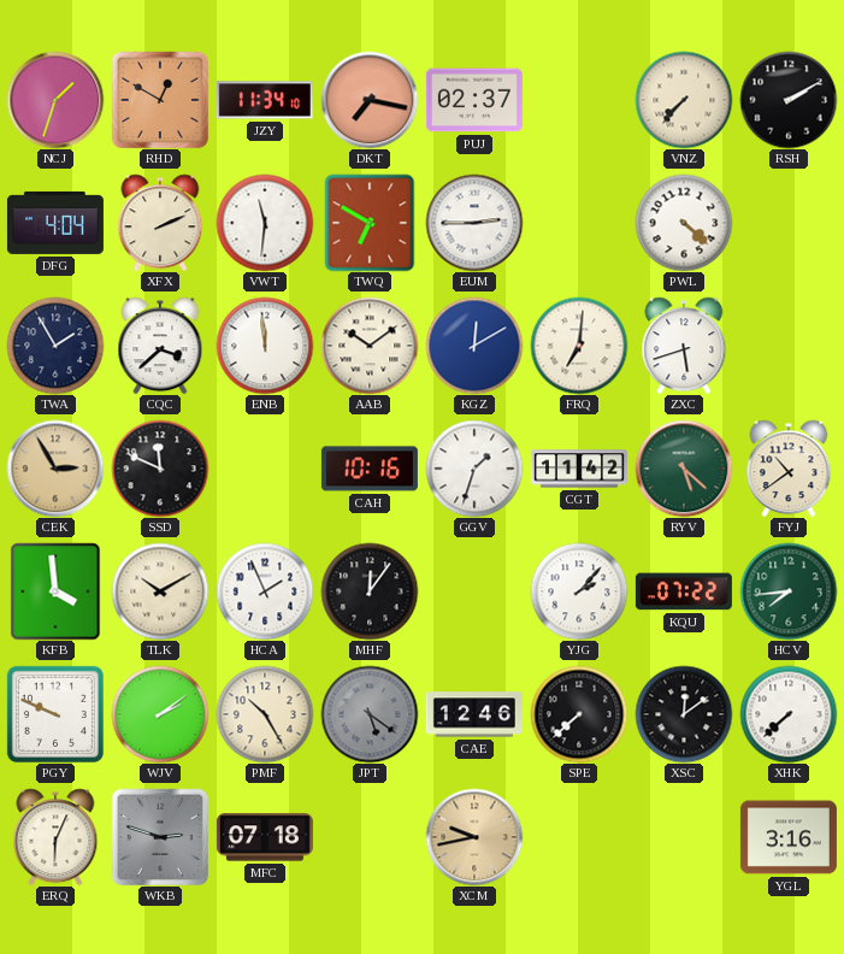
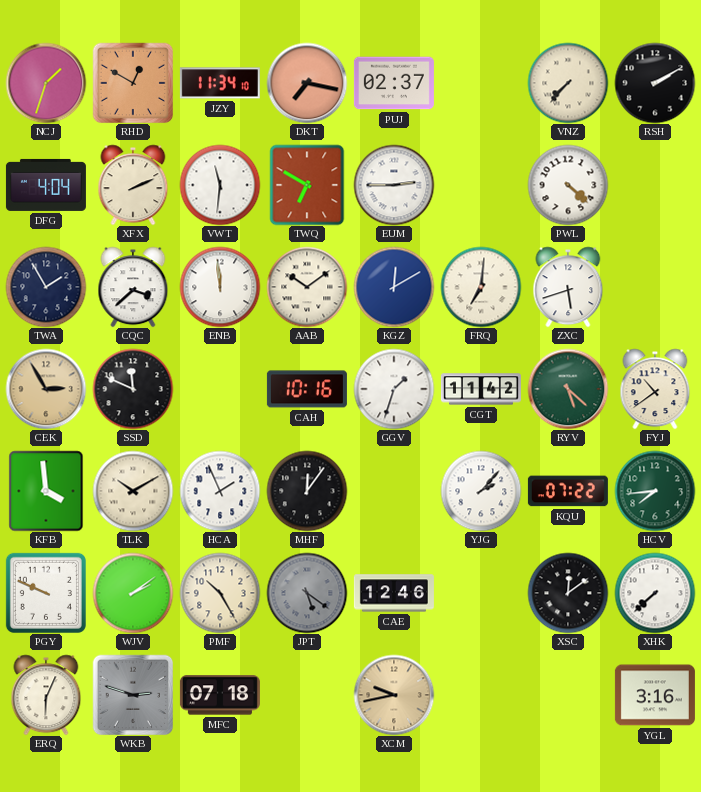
SPE: 7:38 -> none (579, 714)
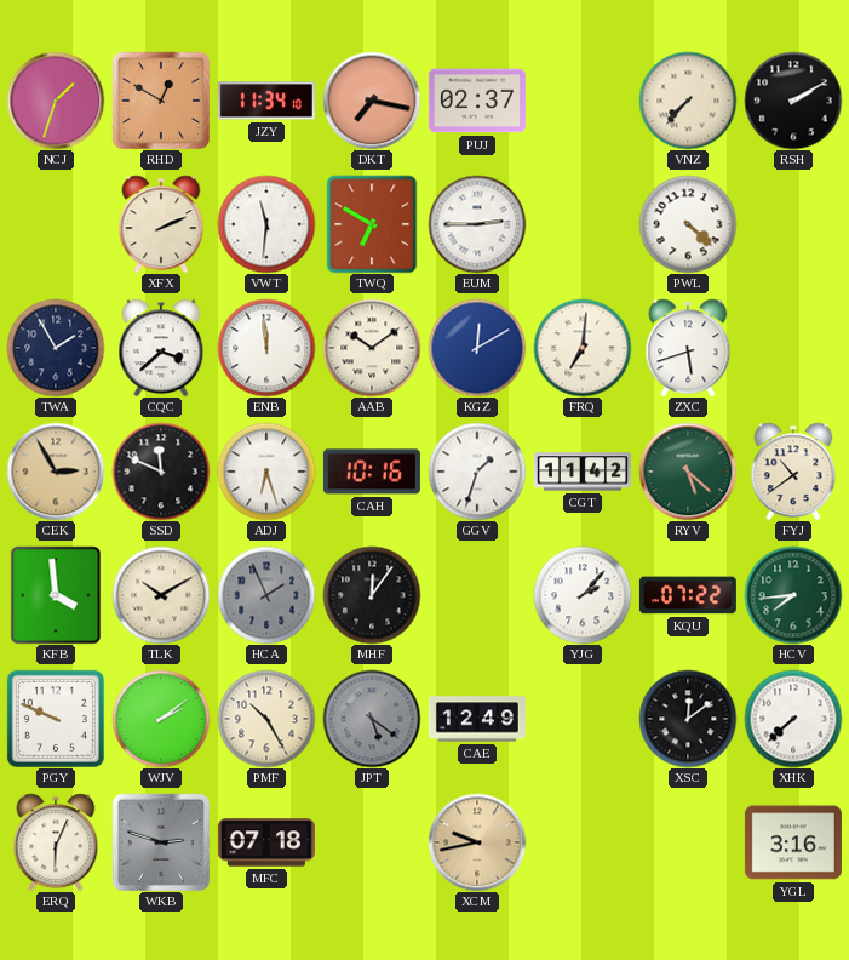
DFG: 4:04 -> none (46, 185)
ADJ: none -> 6:27 (266, 472)
HCA dial: white -> grey (266, 595)
CAE: 12:46 -> 12:49 (477, 719)
